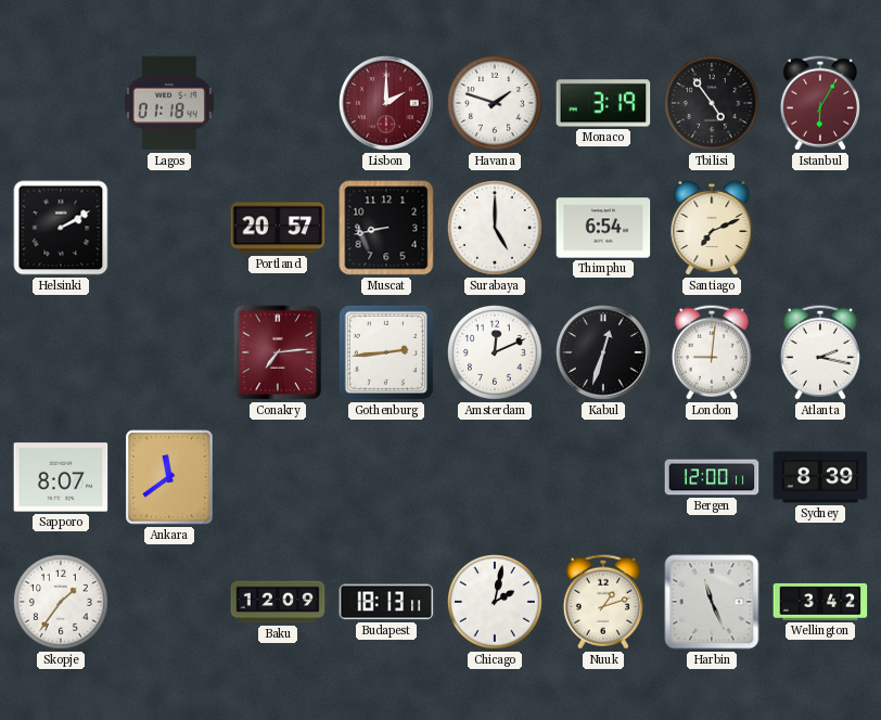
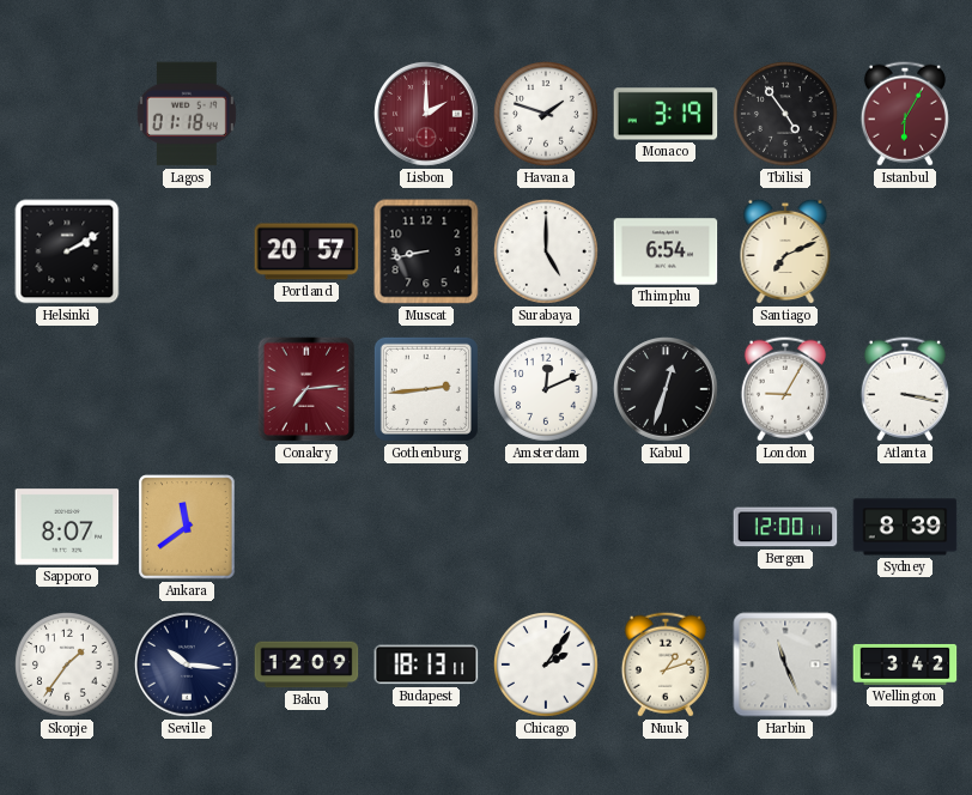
London: 9:01 -> 9:05 (785, 389)
Atlanta: 2:17 -> 3:17 (905, 389)
Seville: none -> 10:16 (188, 666)
Chicago: 2:02 -> 2:06 (547, 666)
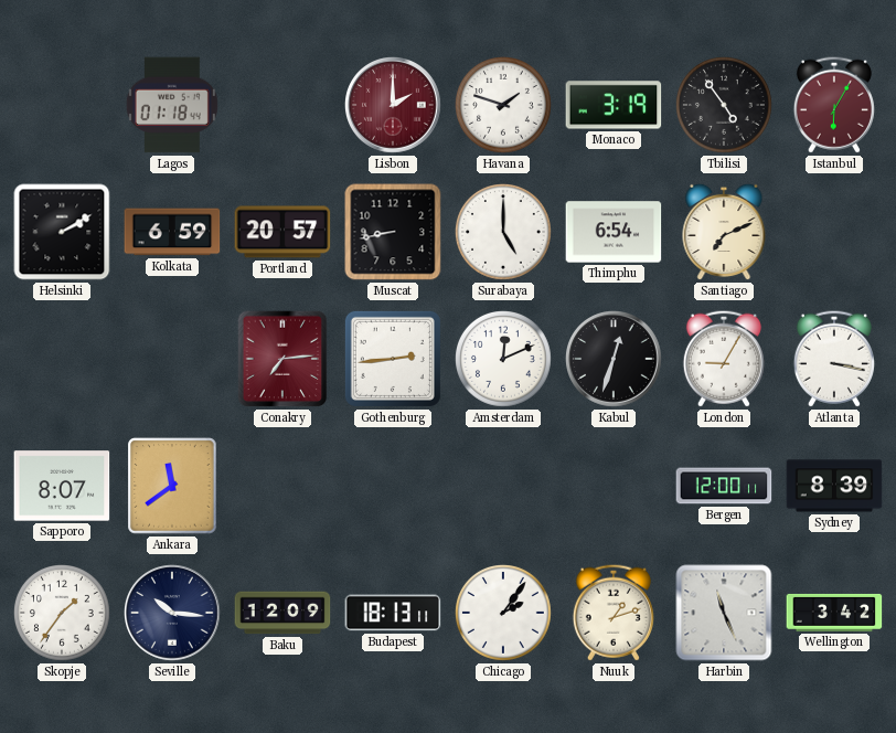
Kolkata: none -> 6:59 (172, 232)
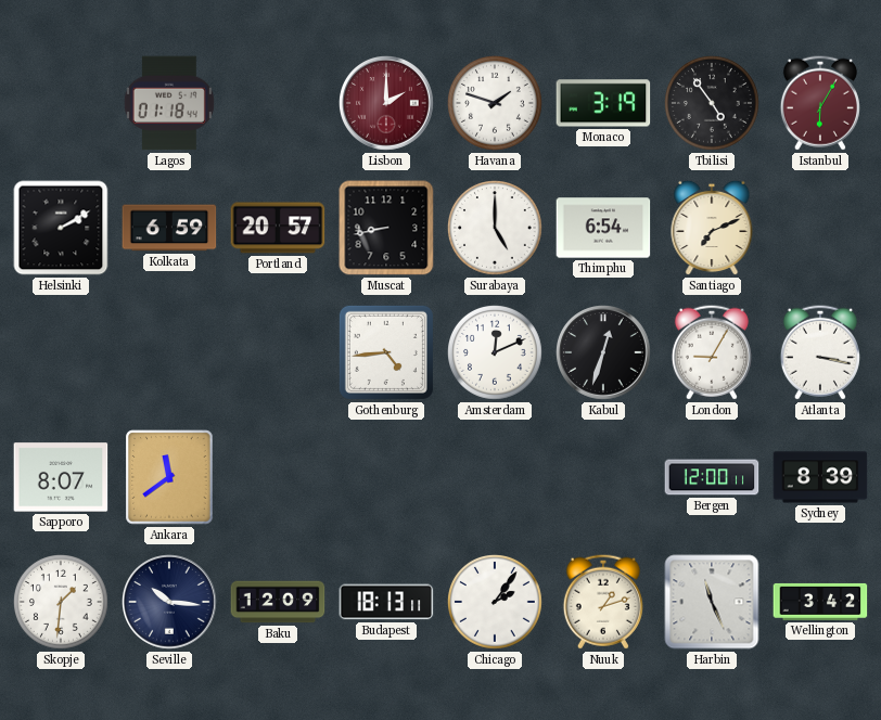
Conakry: 7:14 -> none (282, 359)
Gothenburg: 2:44 -> 4:44 (386, 352)
Skopje: 1:36 -> 1:31 (62, 603)
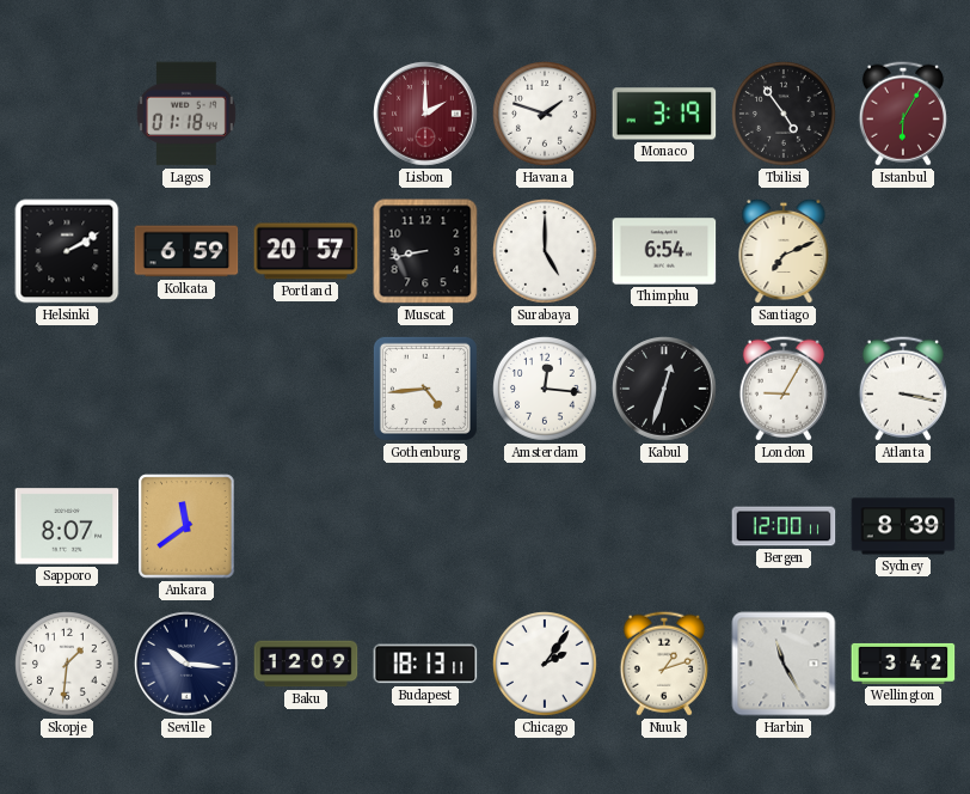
Amsterdam: 12:11 -> 12:16 (546, 390)
Harbin: 11:26 -> 11:25 (784, 664)
